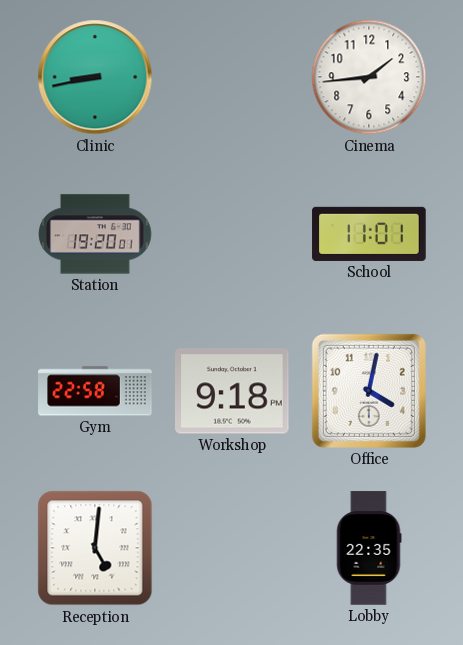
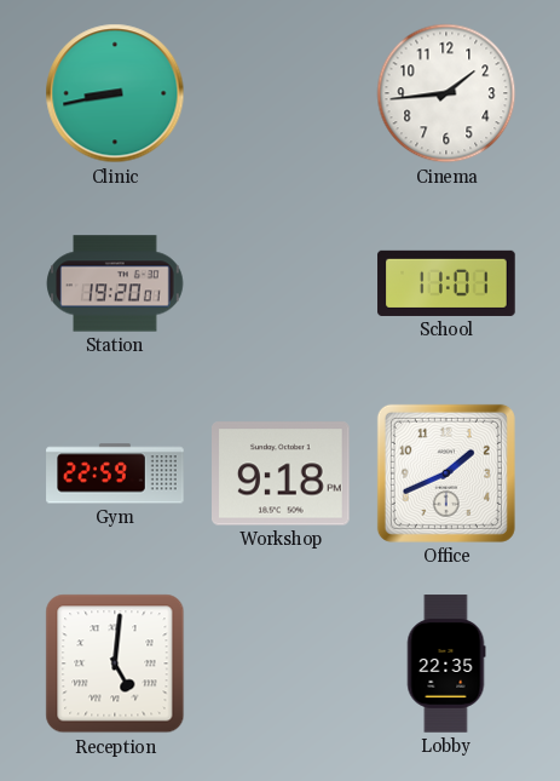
Gym: 22:58 -> 22:59 (115, 473)
Office: 4:02 -> 1:41 (446, 473)
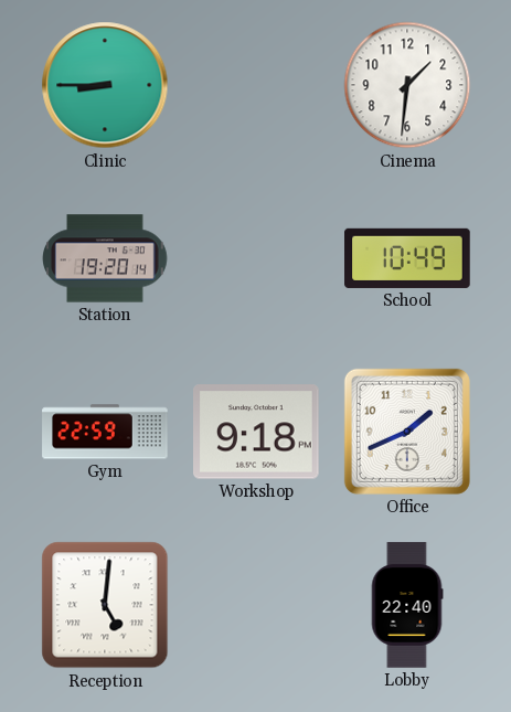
Clinic: 8:43 -> 8:45 (105, 85)
Cinema: 1:44 -> 1:31 (407, 85)
Station: 19:20:01 -> 19:20:14 (105, 258)
School: 11:01 -> 10:49 (407, 258)
Lobby: 22:35 -> 22:40 (407, 605)
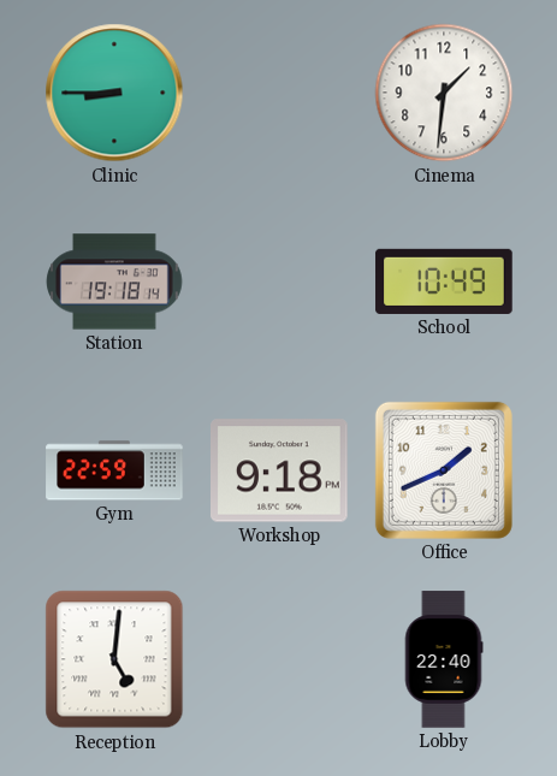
Station: 19:20 -> 19:18 (114, 282)
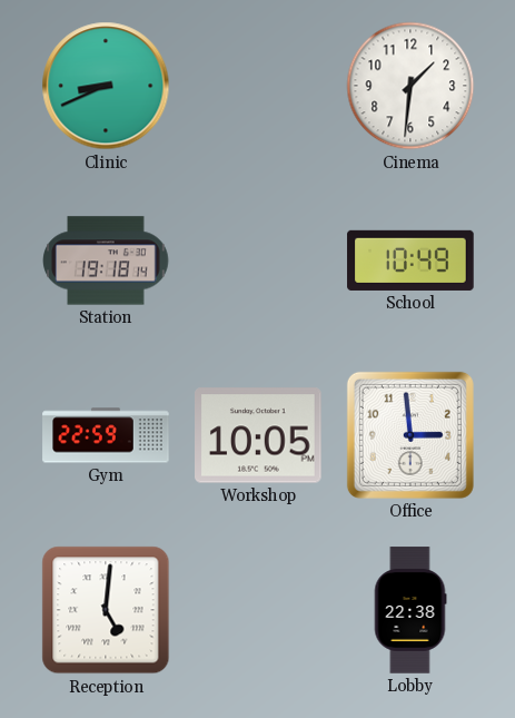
Clinic: 8:45 -> 8:41 (106, 86)
Workshop: 9:18 -> 10:05 (259, 435)
Office: 1:41 -> 2:59 (410, 435)
Lobby: 22:40 -> 22:38 (410, 610)
